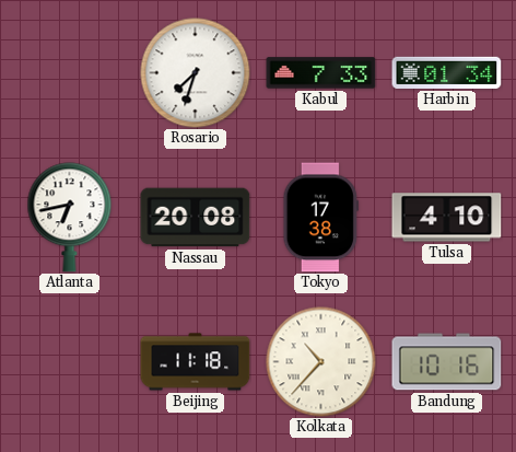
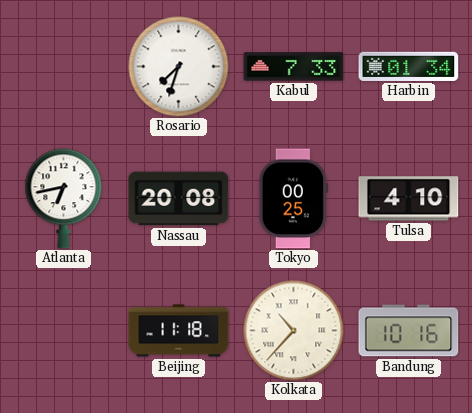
Tokyo: 17:38 -> 00:25 (293, 199)
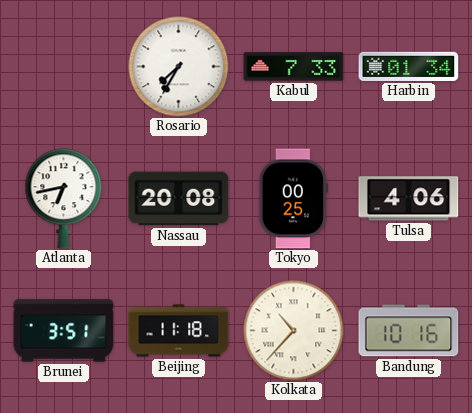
Rosario: 7:33 -> 7:35 (179, 67)
Tulsa: 4:10 -> 4:06 (409, 199)
Brunei: none -> 3:51 (64, 331)
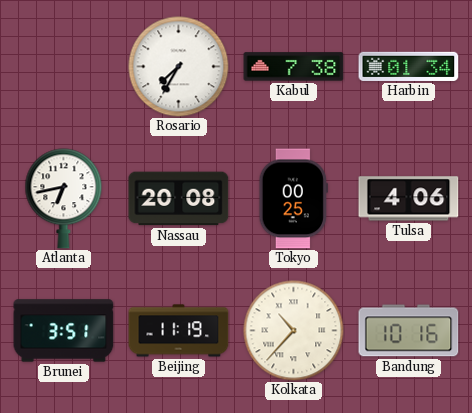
Kabul: 7:33 -> 7:38 (294, 67)
Beijing: 11:18 -> 11:19 (179, 331)
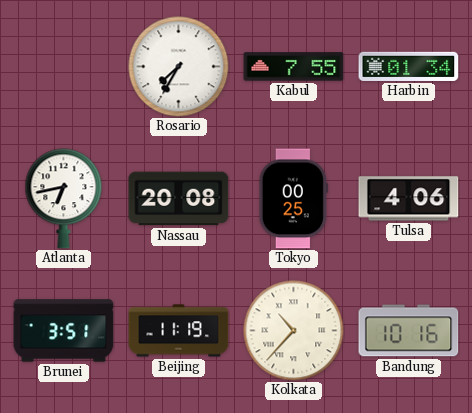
Kabul: 7:38 -> 7:55 (294, 67)
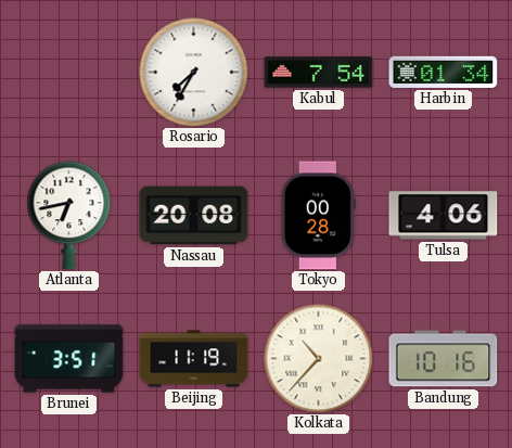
Kabul: 7:55 -> 7:54 (319, 73)
Tokyo: 00:25 -> 00:28 (318, 216)
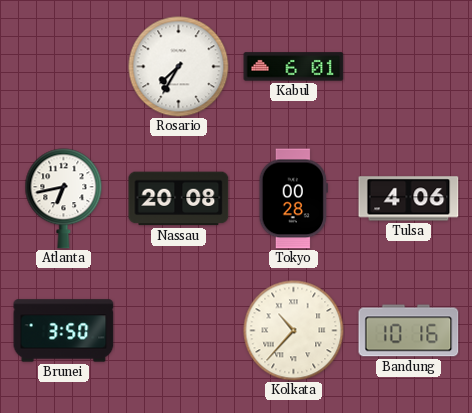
Kabul: 7:54 -> 6:01 (294, 67)
Harbin: 01:34 -> none (444, 72)
Brunei: 3:51 -> 3:50 (64, 331)
Beijing: 11:19 -> none (194, 359)
